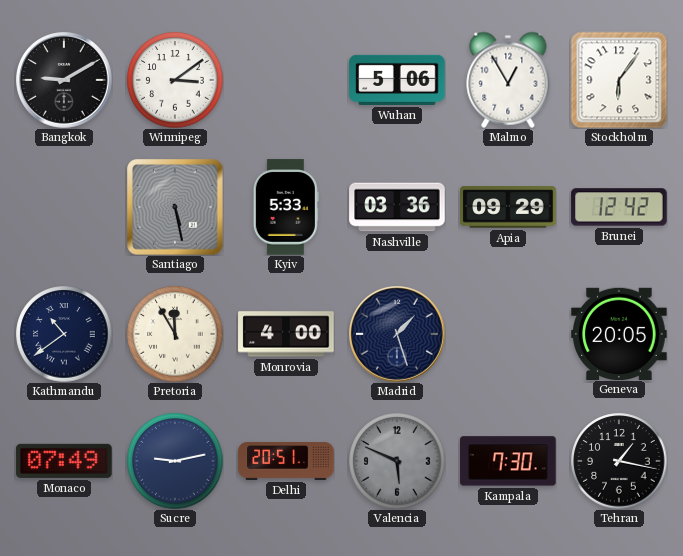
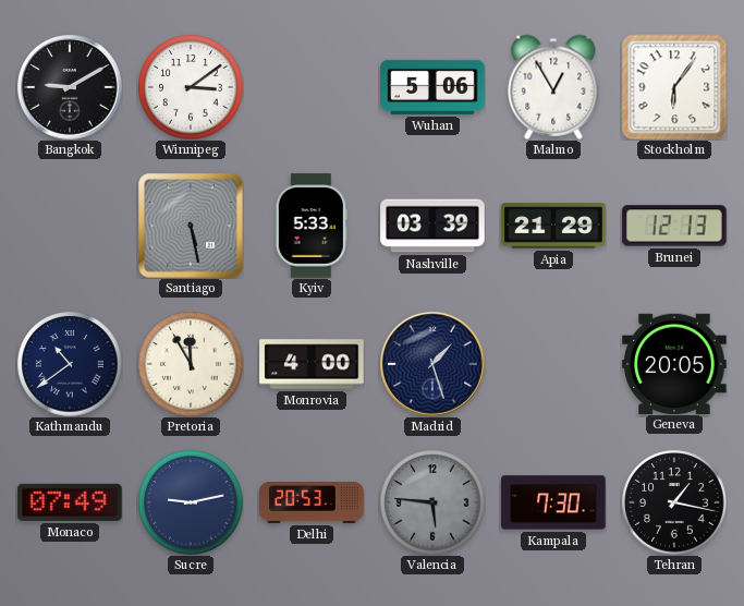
Nashville: 03:36 -> 03:39 (432, 226)
Apia: 09:29 -> 21:29 (553, 226)
Brunei: 12:42 -> 12:13 (674, 226)
Delhi: 20:51 -> 20:53 (312, 504)
Valencia: 5:49 -> 5:46 (432, 502)
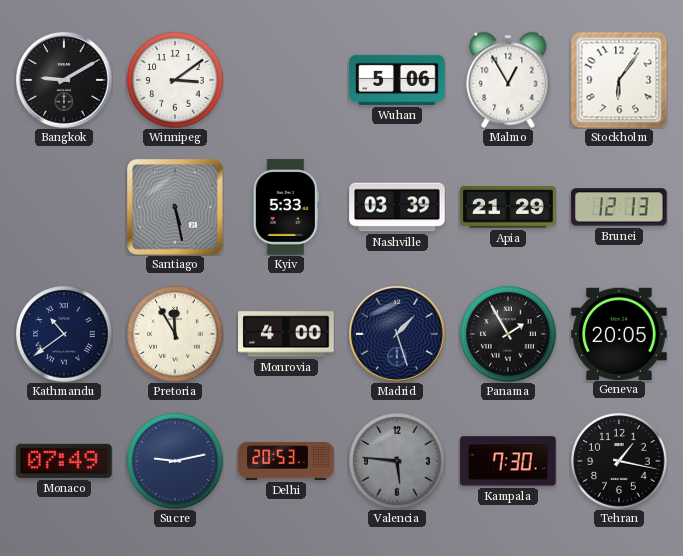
Panama: none -> 1:55 (508, 334)
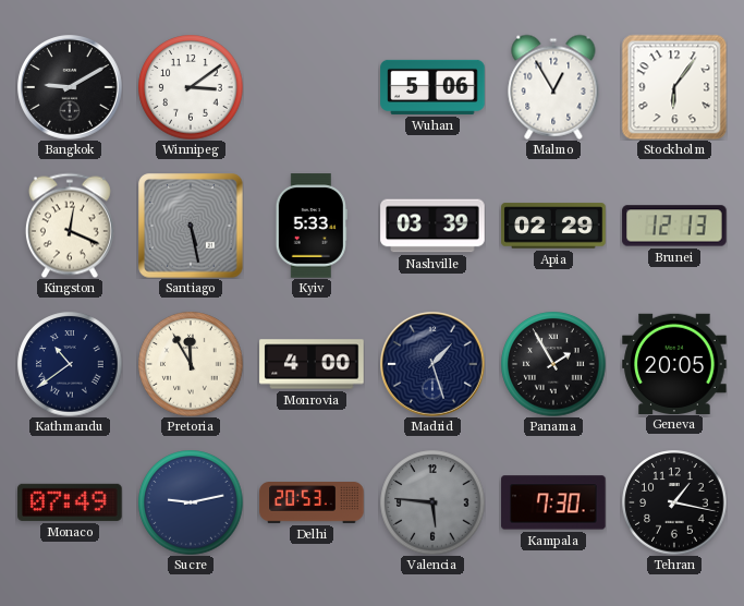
Kingston: none -> 12:19 (70, 226)
Apia: 21:29 -> 02:29 (553, 226)
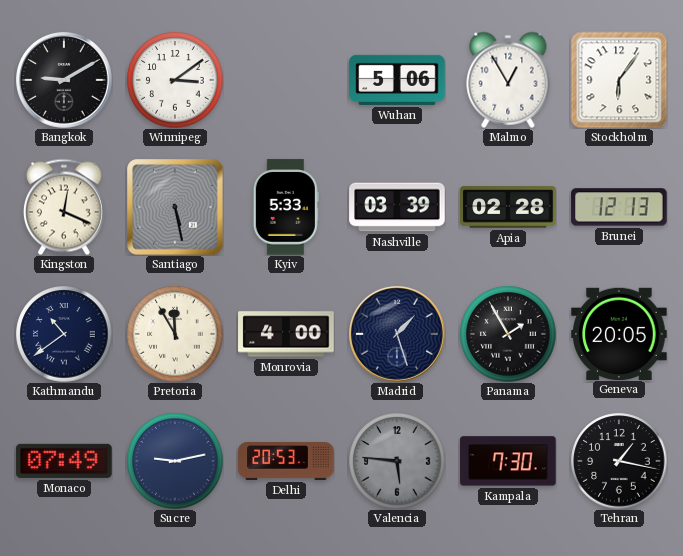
Apia: 02:29 -> 02:28 (508, 207)
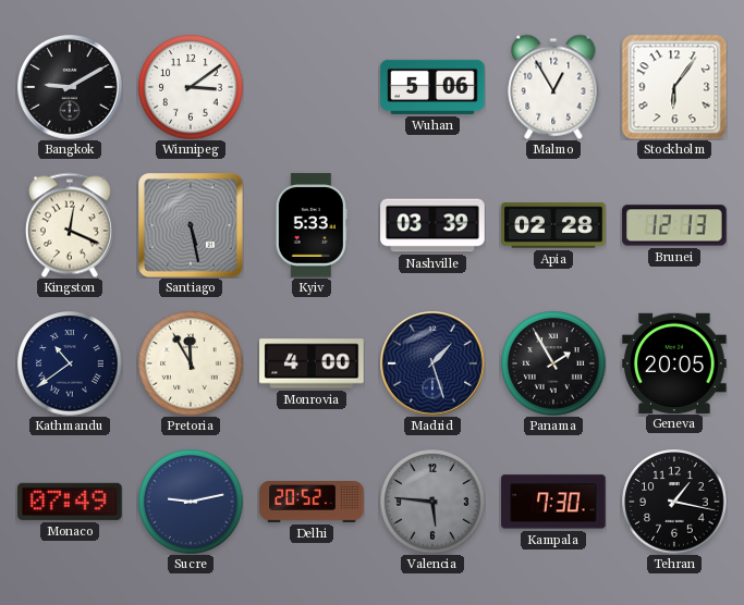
Delhi: 20:53 -> 20:52 (312, 503)
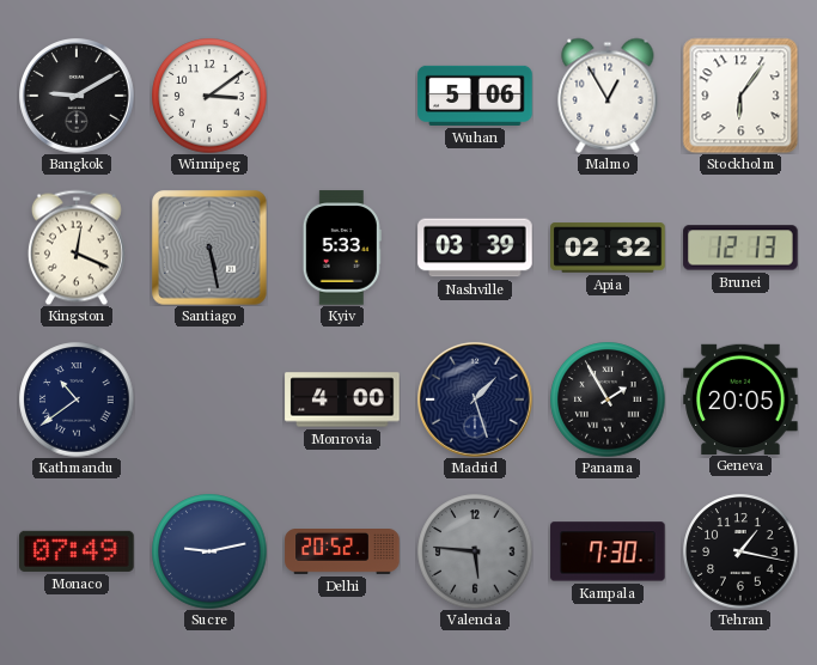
Apia: 02:28 -> 02:32 (608, 248)
Pretoria: 11:55 -> none (191, 363)
